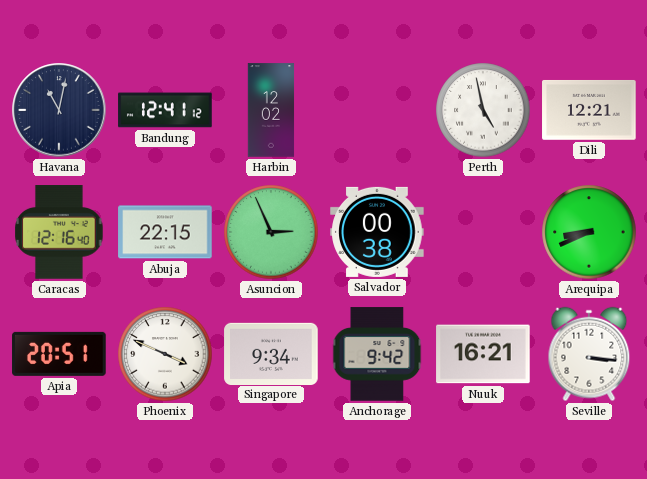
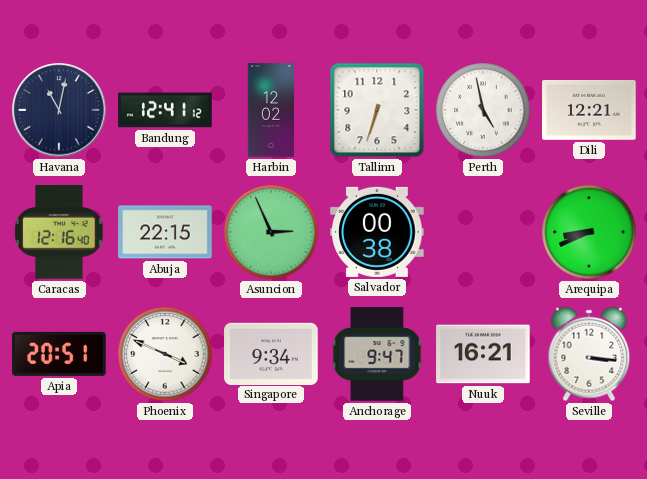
Tallinn: none -> 6:33 (377, 110)
Anchorage: 9:42 -> 9:47 (377, 354)
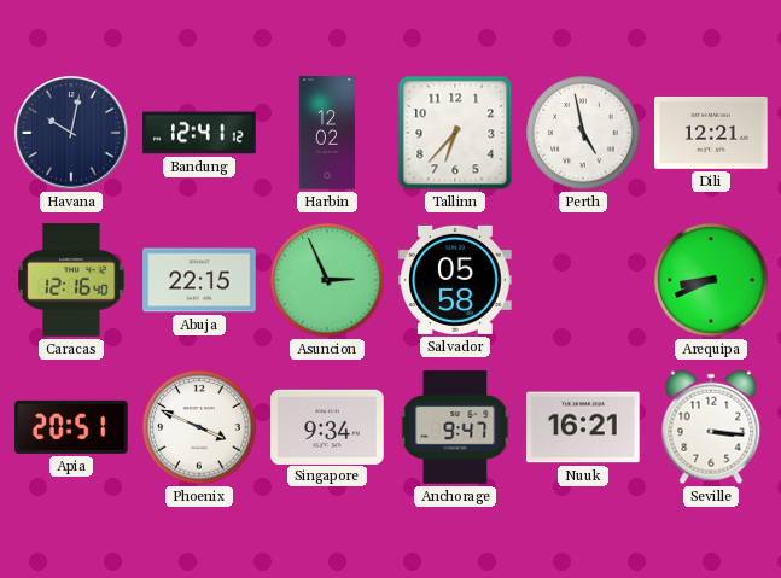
Havana: 11:02 -> 10:02 (71, 133)
Tallinn: 6:33 -> 6:37 (455, 133)
Salvador: 00:38 -> 05:58 (455, 280)
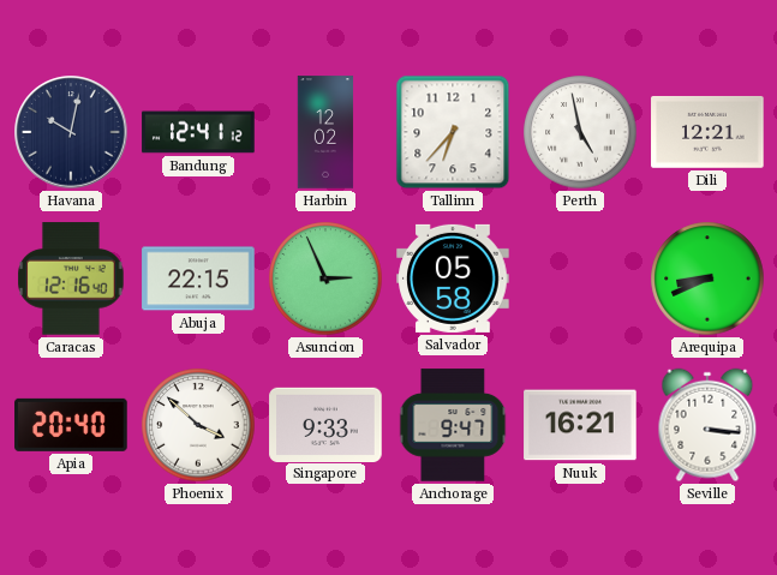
Apia: 20:51 -> 20:40 (71, 425)
Phoenix: 3:49 -> 3:52 (198, 425)
Singapore: 9:34 -> 9:33 (325, 424)
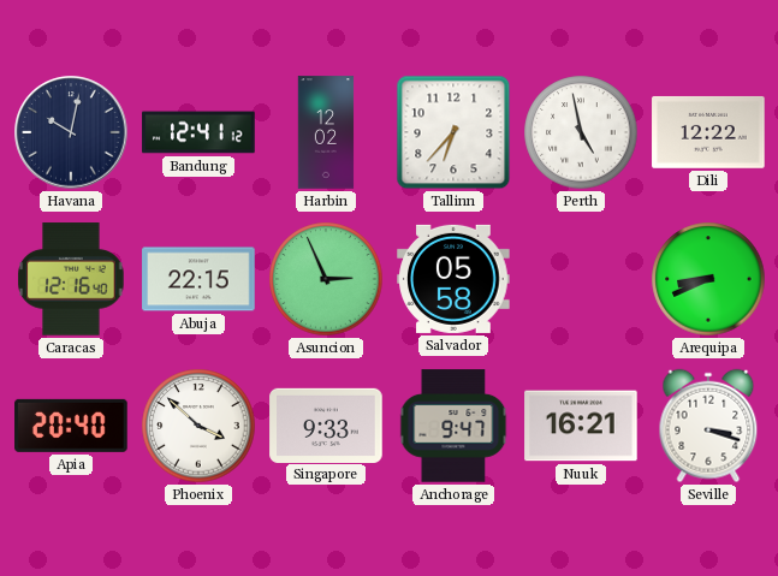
Dili: 12:21 -> 12:22 (708, 132)
Seville: 3:16 -> 3:18 (708, 426)
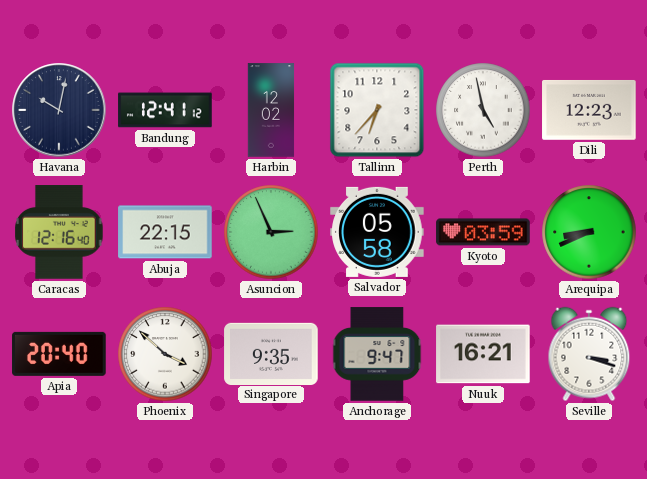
Dili: 12:22 -> 12:23 (589, 110)
Kyoto: none -> 03:59 (483, 232)
Singapore: 9:33 -> 9:35 (271, 353)
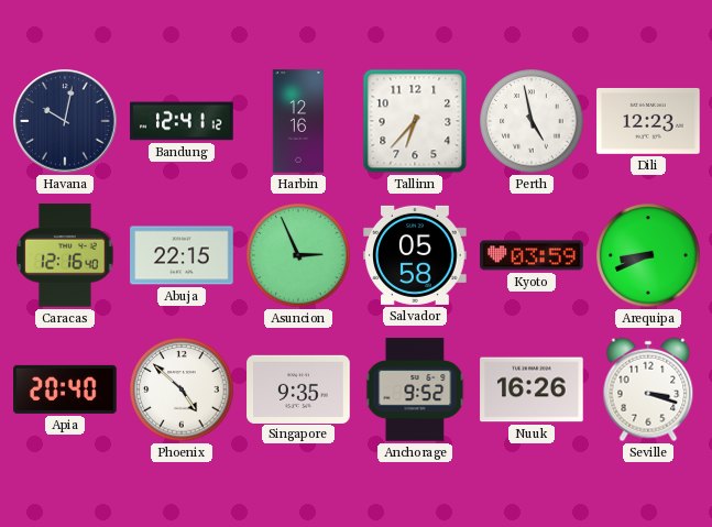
Harbin: 12:02 -> 12:16 (298, 121)
Phoenix: 3:52 -> 4:52 (182, 389)
Anchorage: 9:47 -> 9:52 (415, 389)
Nuuk: 16:21 -> 16:26 (532, 389)
